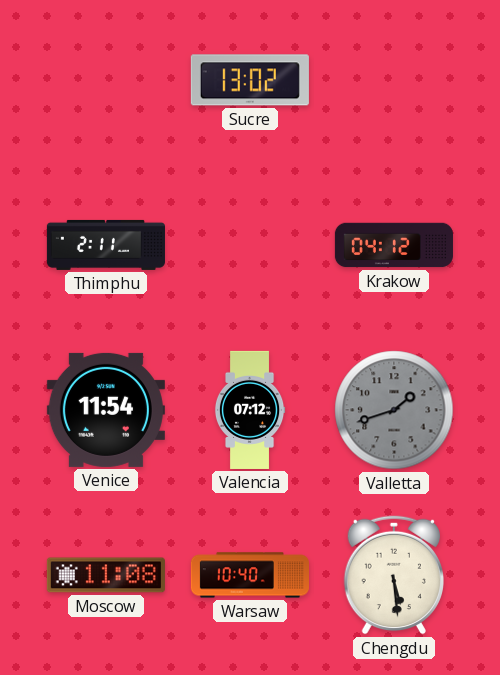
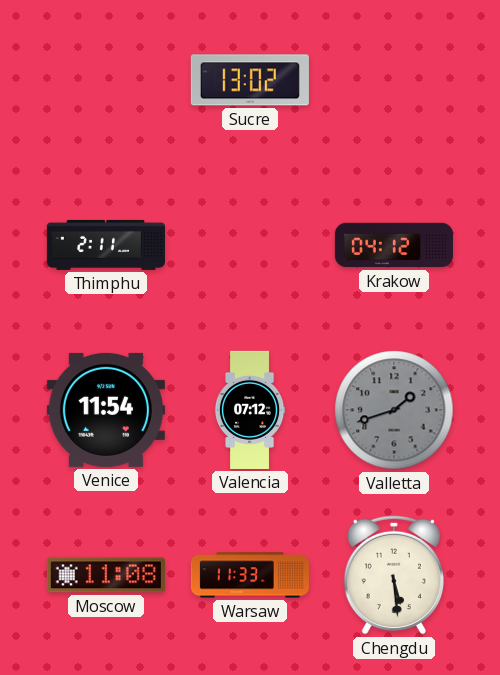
Warsaw: 10:40 -> 11:33 (250, 575)
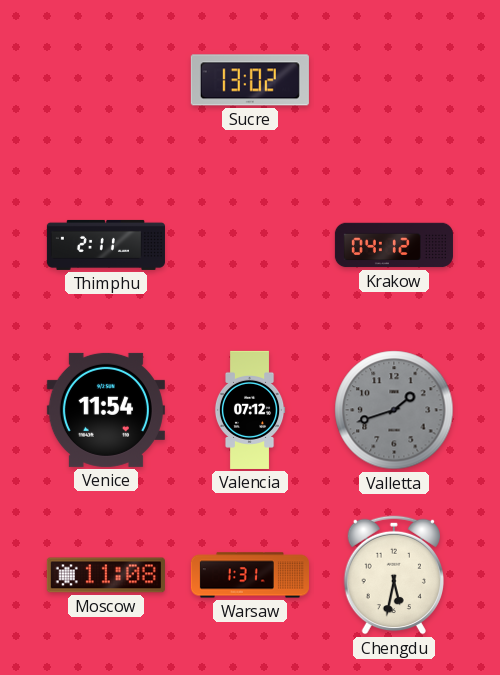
Warsaw: 11:33 -> 1:31 (250, 575)
Chengdu: 5:29 -> 5:32 (393, 575)
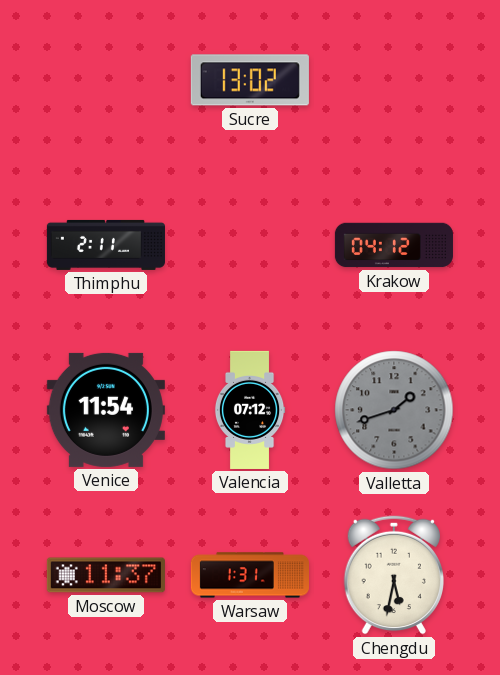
Moscow: 11:08 -> 11:37 (106, 575)
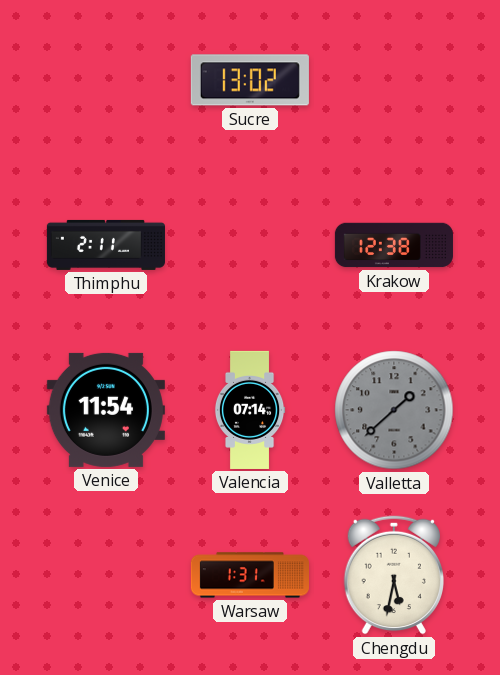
Krakow: 04:12 -> 12:38 (394, 245)
Valencia: 07:12 -> 07:14 (250, 410)
Valletta: 1:42 -> 1:38 (394, 410)
Moscow: 11:37 -> none (106, 575)
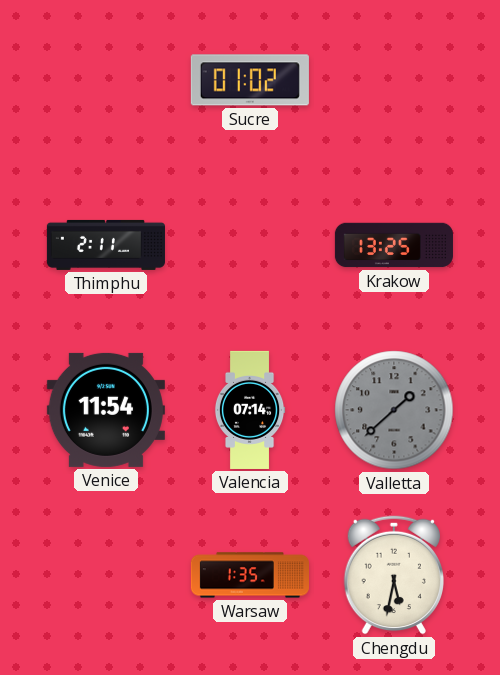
Sucre: 13:02 -> 01:02 (250, 80)
Krakow: 12:38 -> 13:25 (394, 245)
Warsaw: 1:31 -> 1:35 (250, 575)
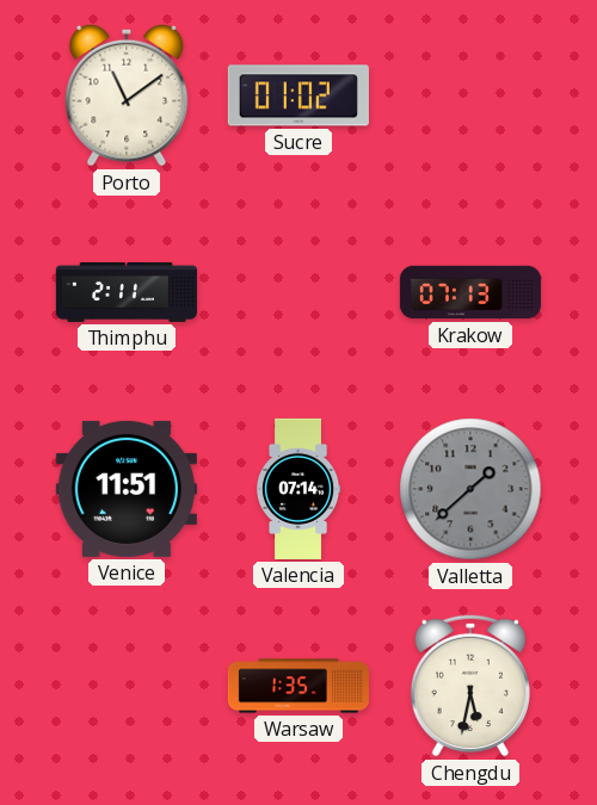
Porto: none -> 11:09 (127, 95)
Krakow: 13:25 -> 07:13 (470, 292)
Venice: 11:54 -> 11:51 (127, 489)
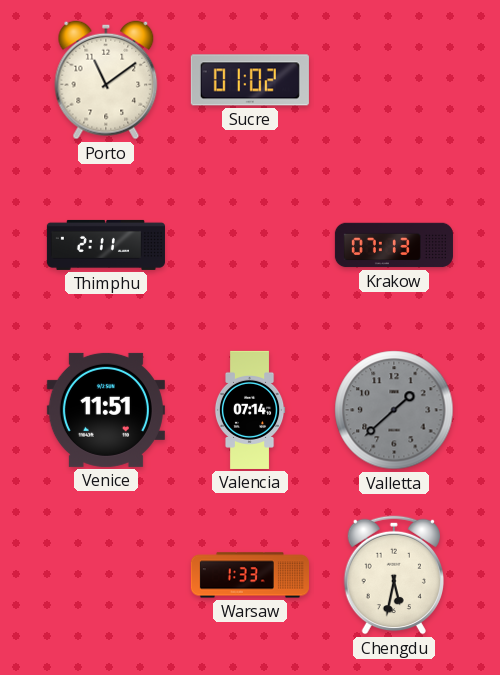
Warsaw: 1:35 -> 1:33 (250, 575)
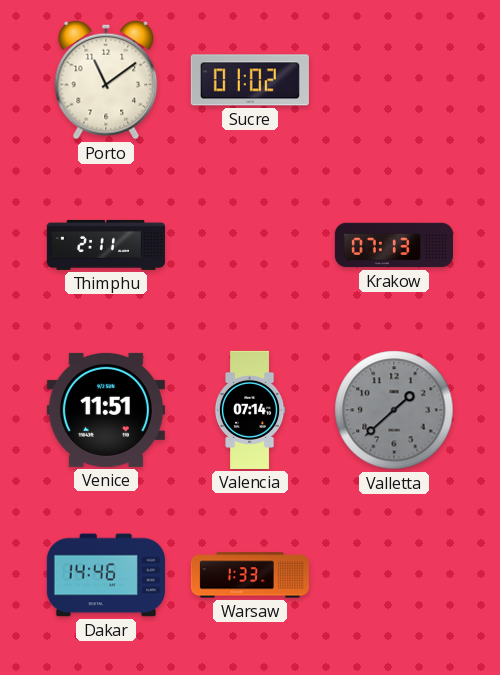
Dakar: none -> 14:46 (106, 575)
Chengdu: 5:32 -> none (393, 575)
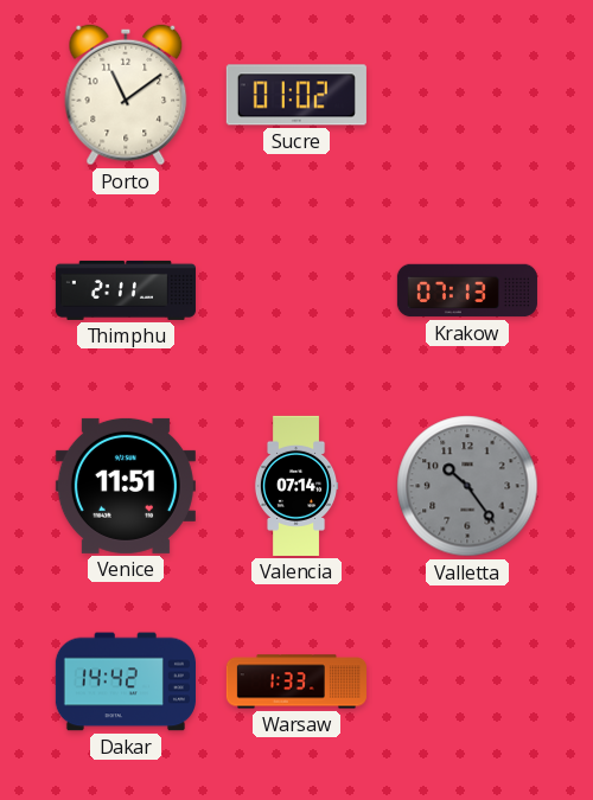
Valletta: 1:38 -> 10:24 (467, 486)
Dakar: 14:46 -> 14:42 (126, 681)
